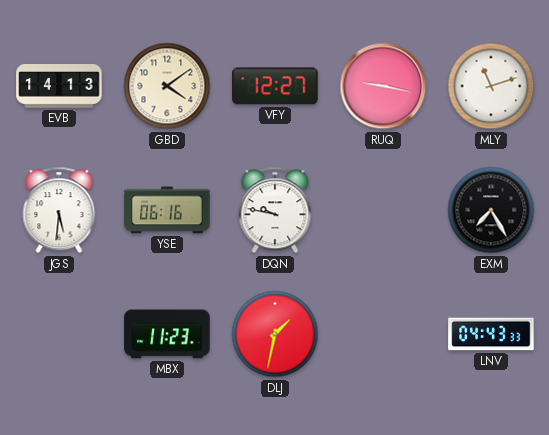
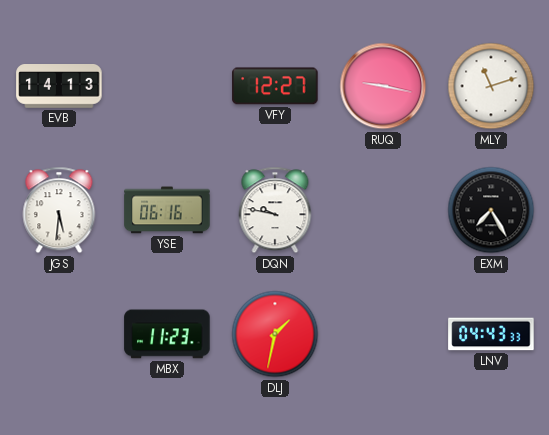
GBD: 4:09 -> none (167, 86)
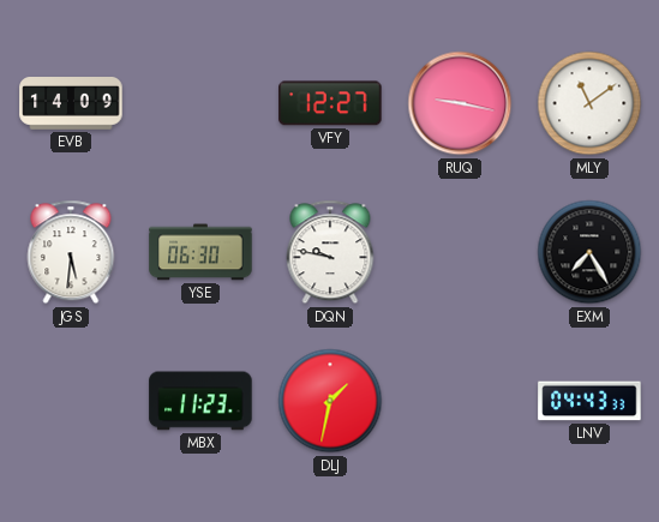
EVB: 14:13 -> 14:09 (71, 104)
MLY: 11:12 -> 11:09 (589, 103)
YSE: 06:16 -> 06:30 (200, 252)
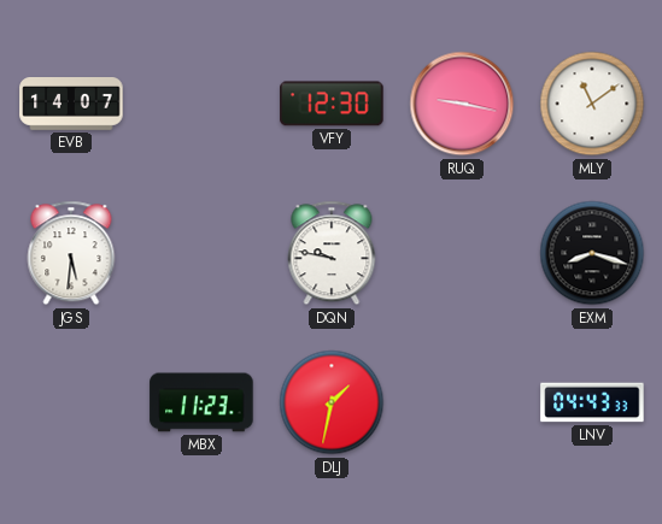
EVB: 14:09 -> 14:07 (71, 105)
VFY: 12:27 -> 12:30 (332, 104)
YSE: 06:30 -> none (200, 252)
EXM: 7:25 -> 8:18 (592, 253)
